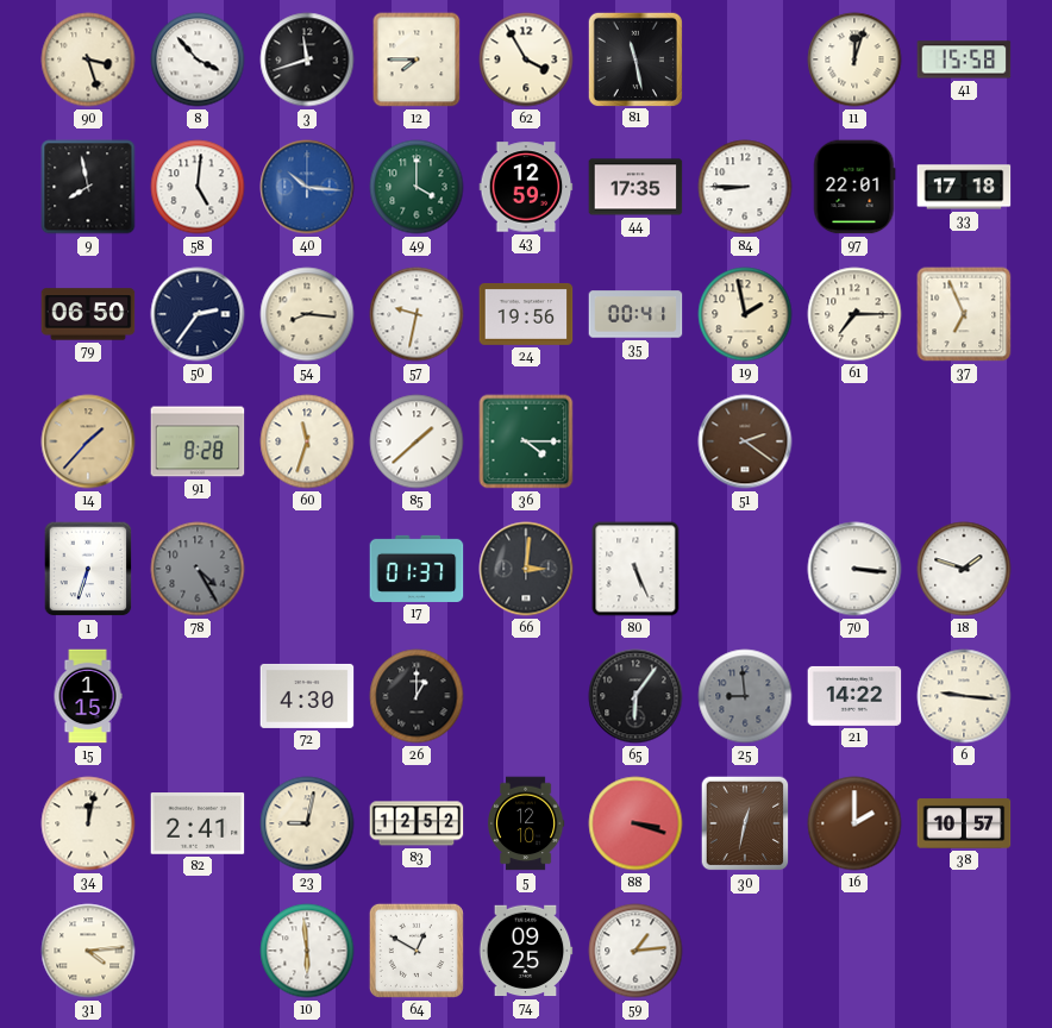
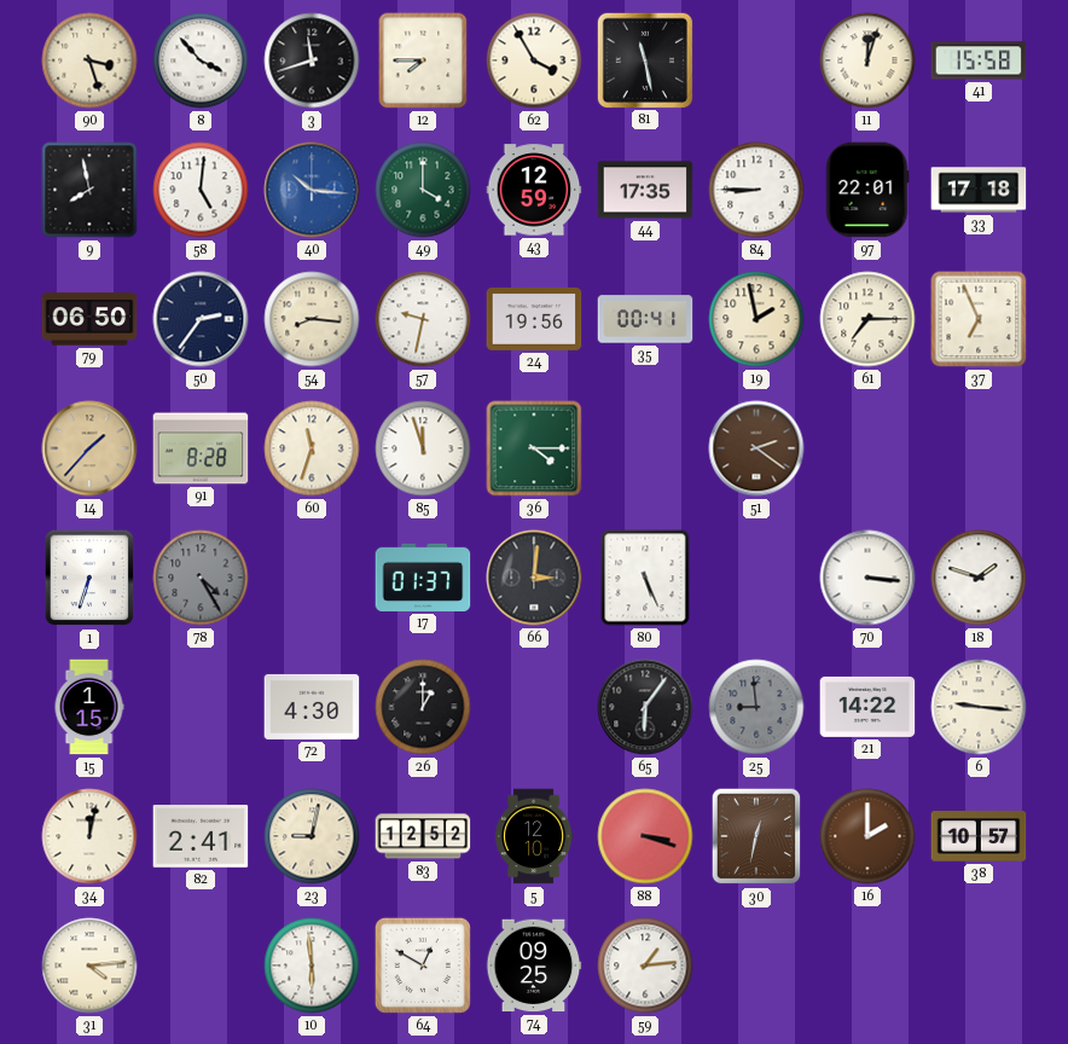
85: 1:38 -> 11:57 (423, 448)
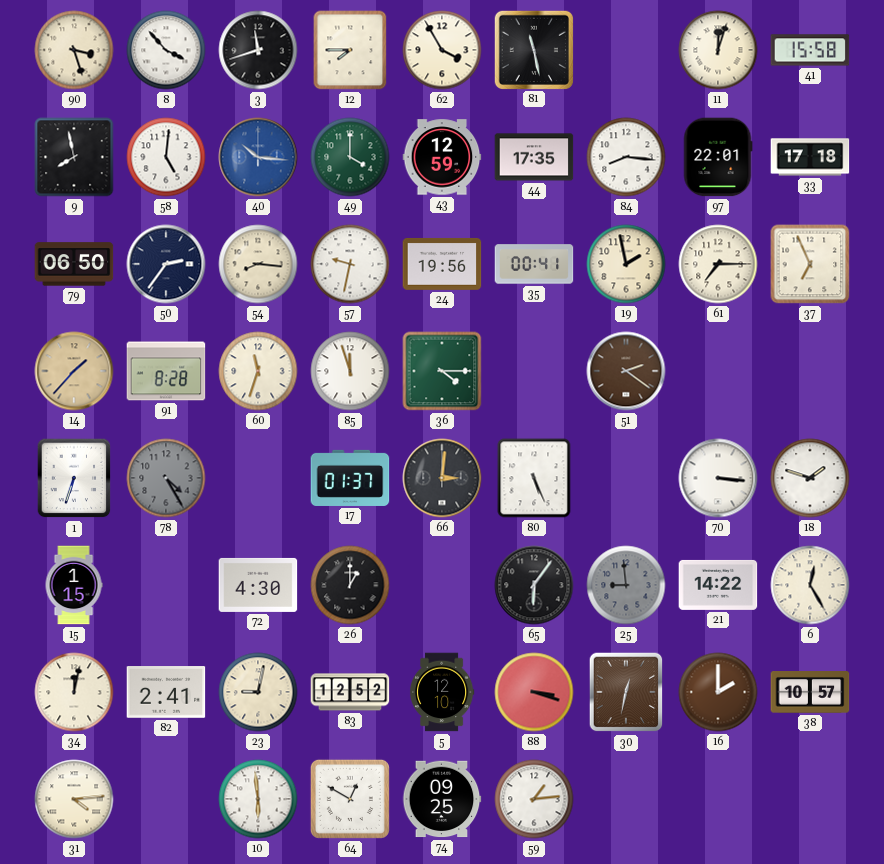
84: 8:45 -> 8:16 (626, 157)
6: 9:16 -> 12:25 (810, 585)
